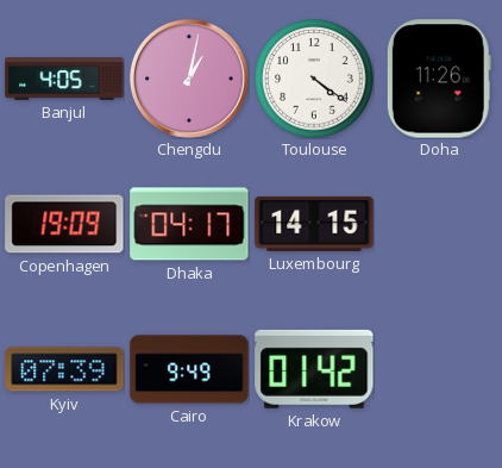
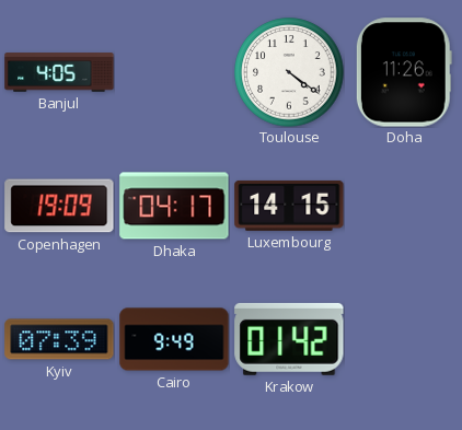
Chengdu: 1:02 -> none (189, 79)
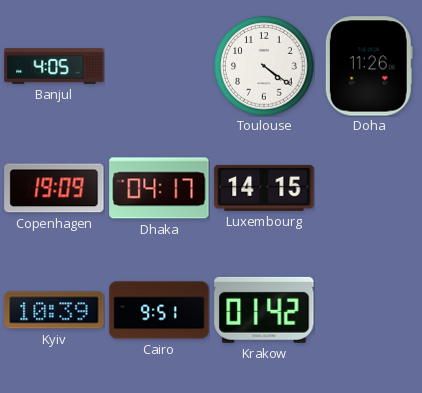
Kyiv: 07:39 -> 10:39 (54, 310)
Cairo: 9:49 -> 9:51 (159, 310)
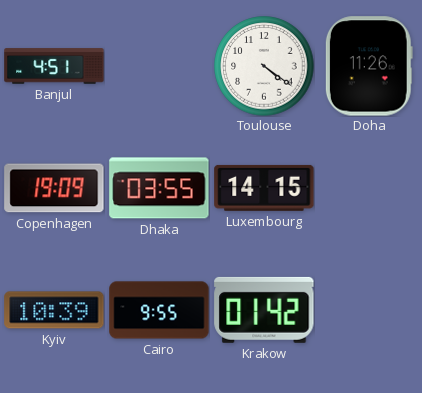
Banjul: 4:05 -> 4:51 (54, 66)
Dhaka: 04:17 -> 03:55 (159, 188)
Cairo: 9:51 -> 9:55 (159, 310)
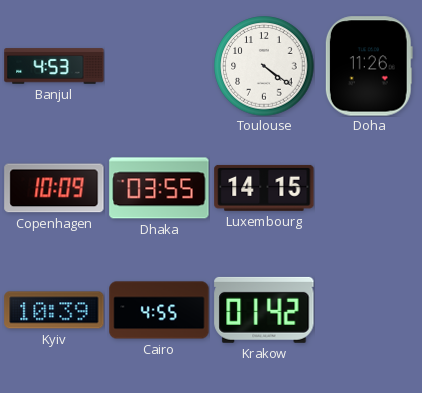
Banjul: 4:51 -> 4:53 (54, 66)
Copenhagen: 19:09 -> 10:09 (54, 188)
Cairo: 9:55 -> 4:55 (159, 310)
